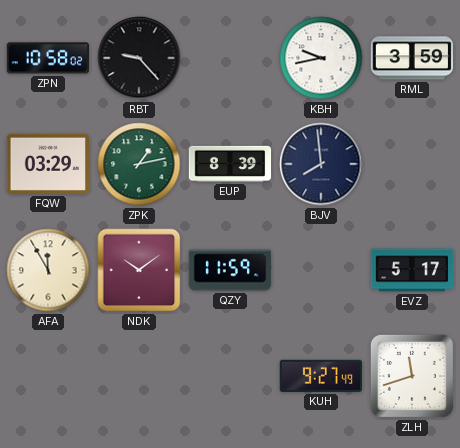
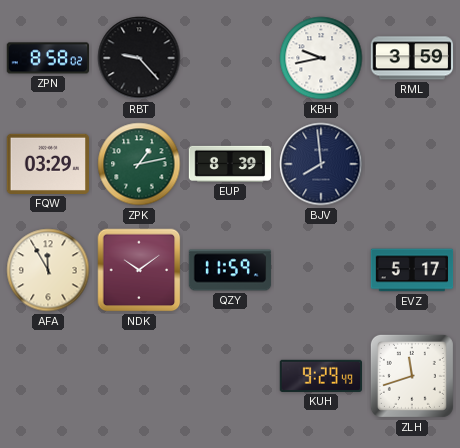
ZPN: 10:58 -> 8:58 (47, 58)
KUH: 9:27 -> 9:29 (320, 376)
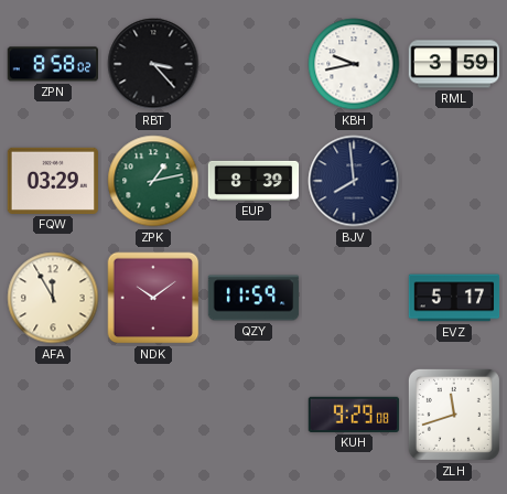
RBT: 9:23 -> 3:23 (153, 64)
KUH: 9:29:49 -> 9:29:08 (353, 415)
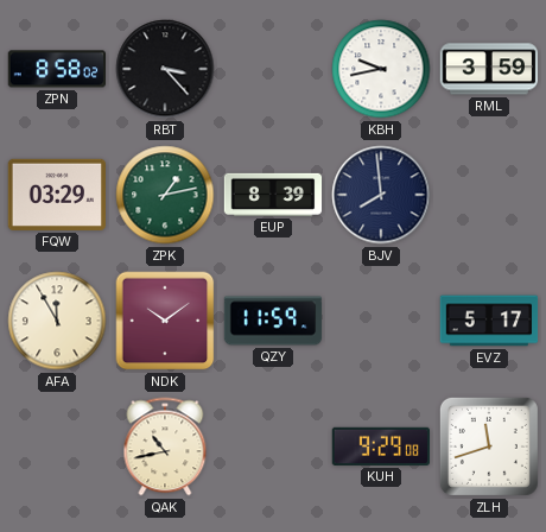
QAK: none -> 10:43 (165, 446)
